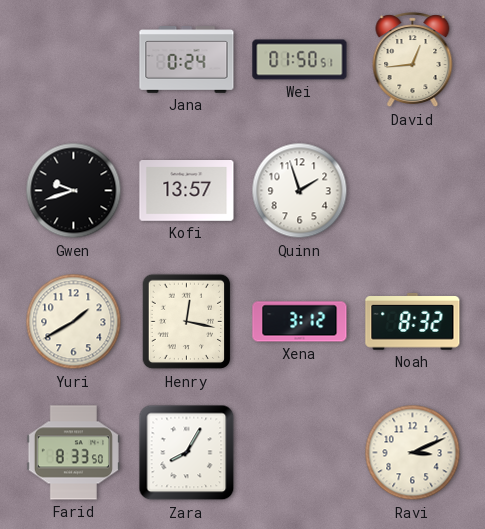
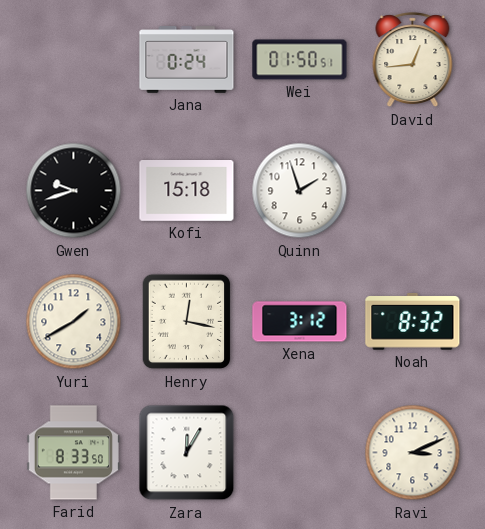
Kofi: 13:57 -> 15:18 (187, 191)
Zara: 8:05 -> 12:05 (187, 453)
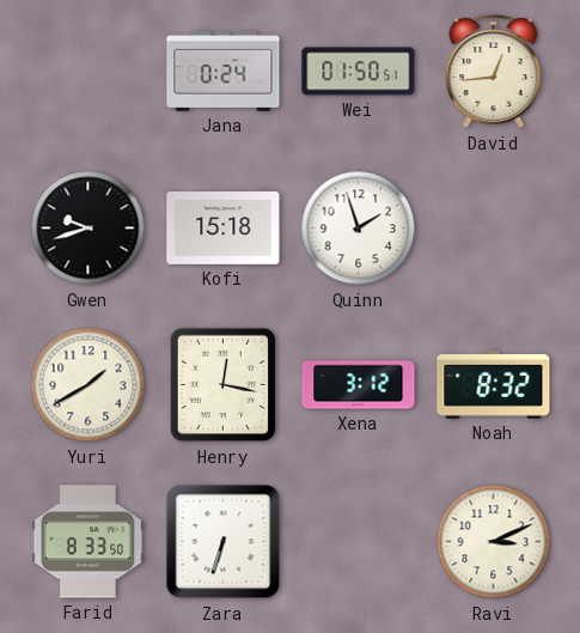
Zara: 12:05 -> 6:33 (224, 542)
